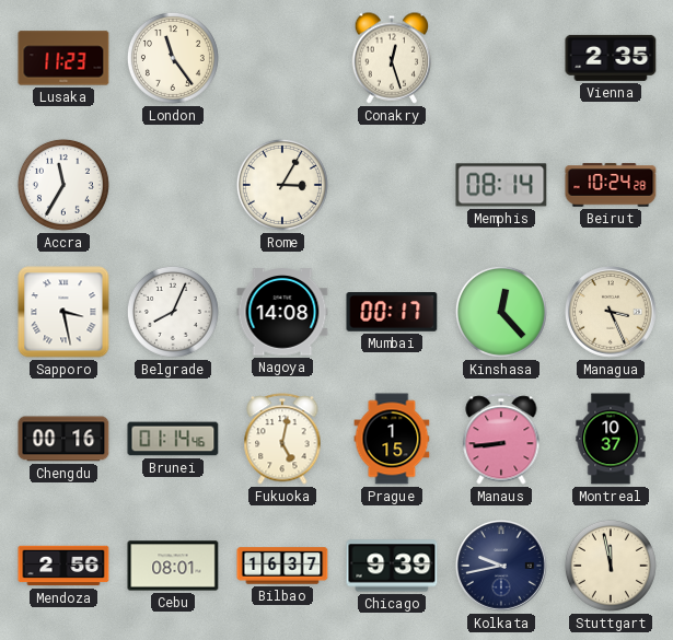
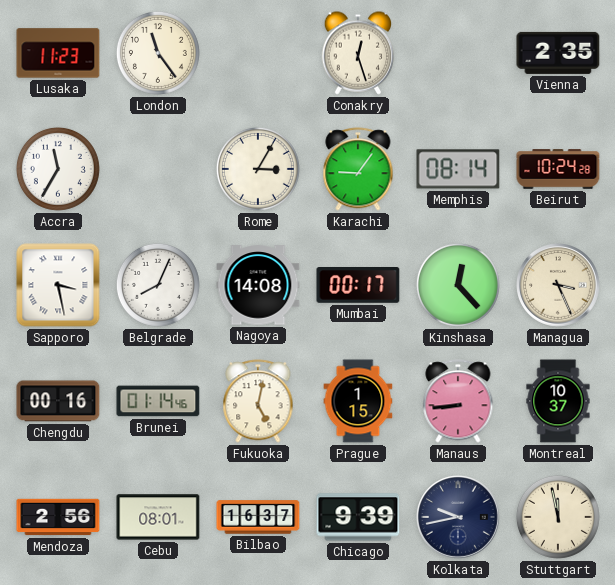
Karachi: none -> 9:06 (358, 169)
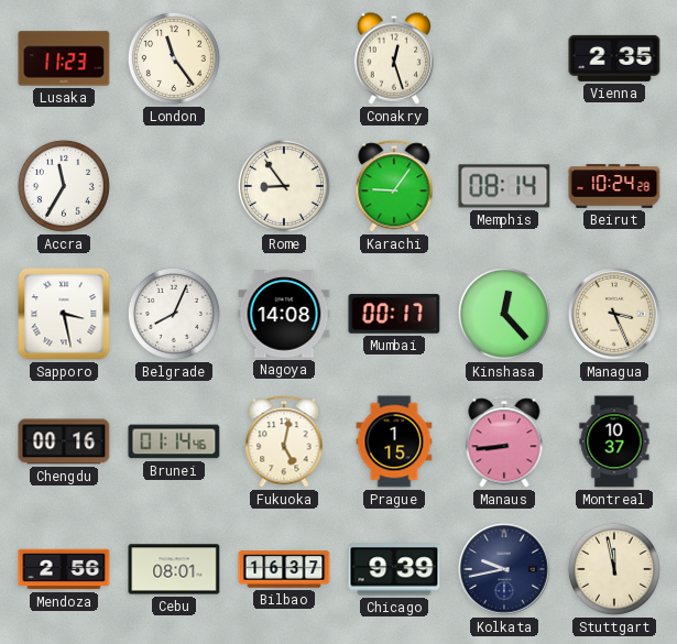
Rome: 3:05 -> 8:54 (284, 186)
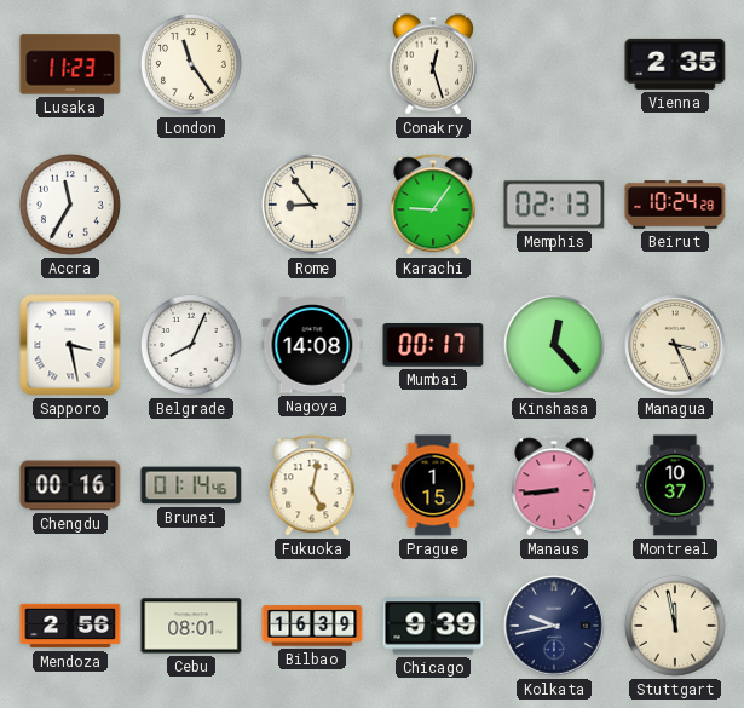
Memphis: 08:14 -> 02:13 (554, 205)
Bilbao: 16:37 -> 16:39 (312, 626)
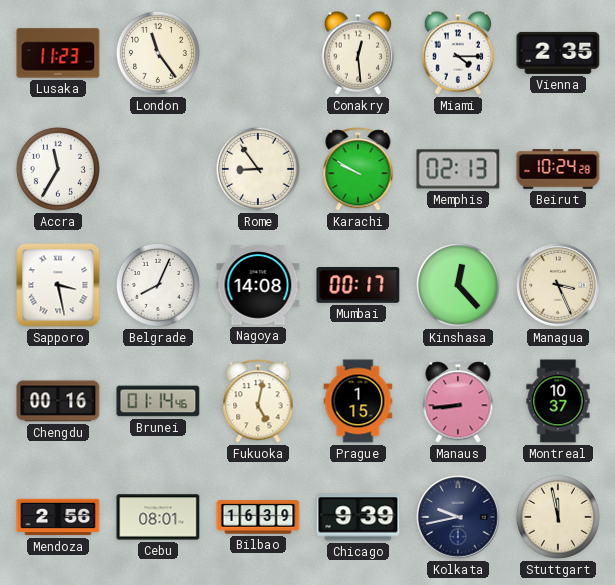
Conakry: 12:27 -> 12:29 (358, 53)
Miami: none -> 4:15 (458, 53)
Karachi: 9:06 -> 9:50 (358, 169)
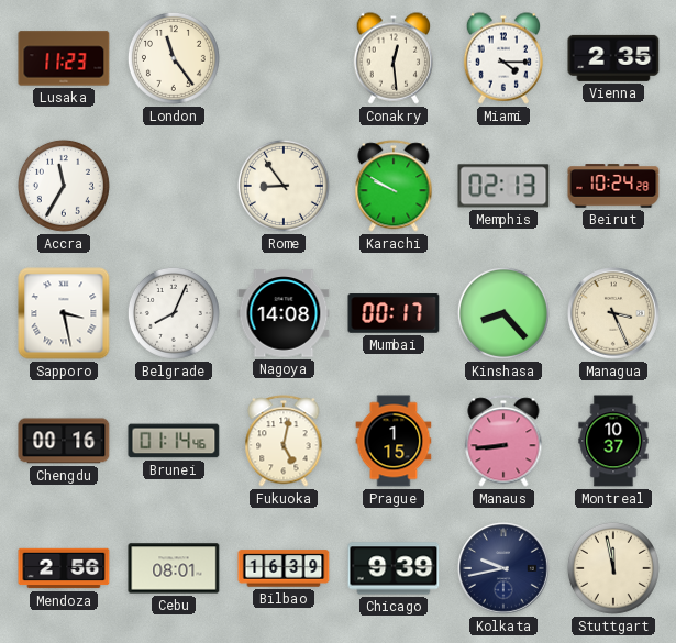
Kinshasa: 12:23 -> 8:23 (503, 313)
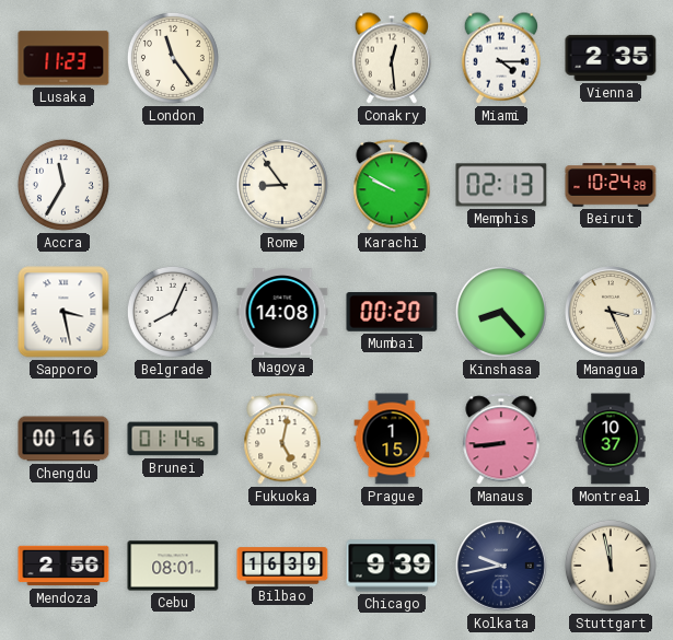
Mumbai: 00:17 -> 00:20 (392, 313)
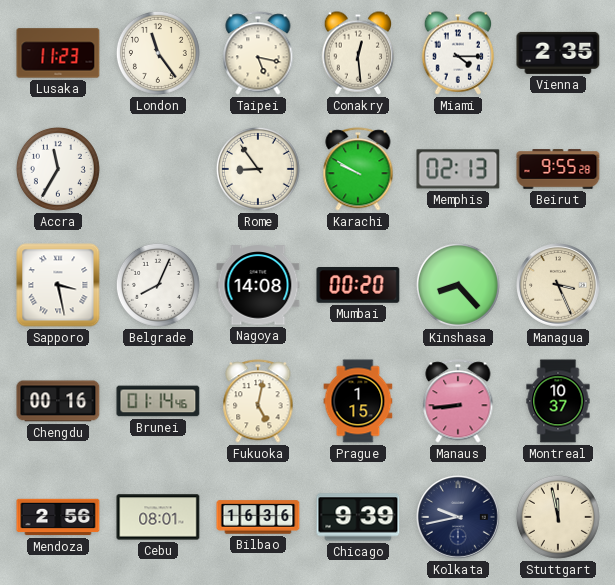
Taipei: none -> 5:17 (258, 53)
Beirut: 10:24 -> 9:55 (558, 169)
Bilbao: 16:39 -> 16:36 (258, 517)
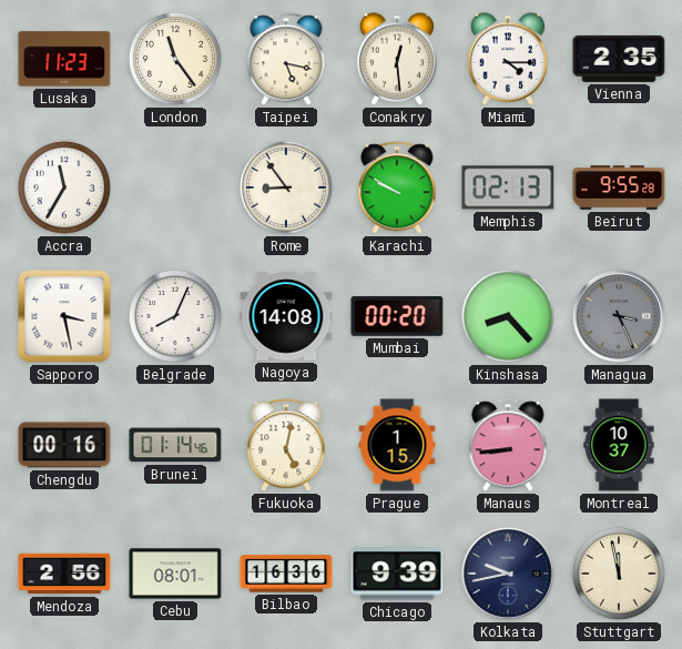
Managua dial: cream -> grey (620, 317)
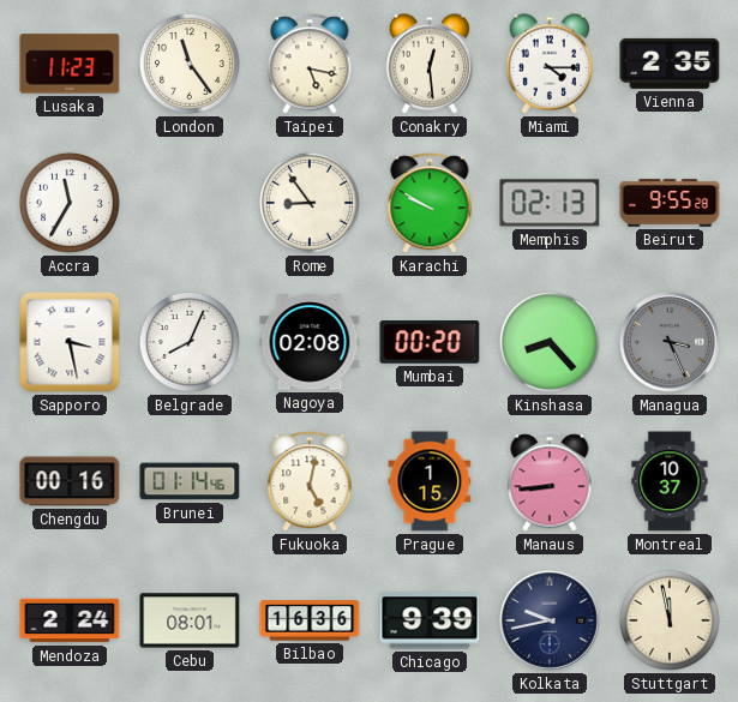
Nagoya: 14:08 -> 02:08 (310, 342)
Mendoza: 2:56 -> 2:24 (70, 620)
